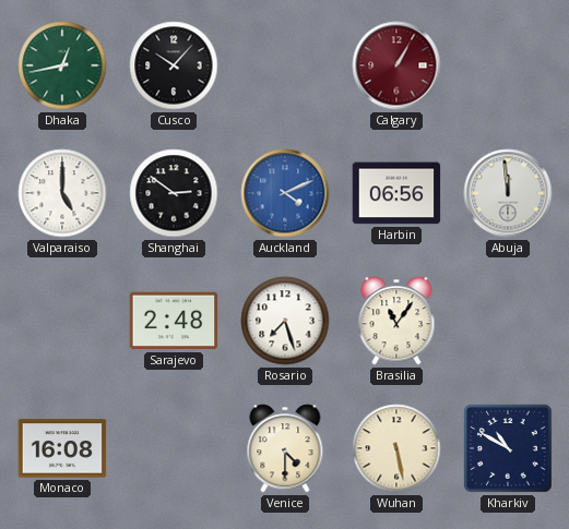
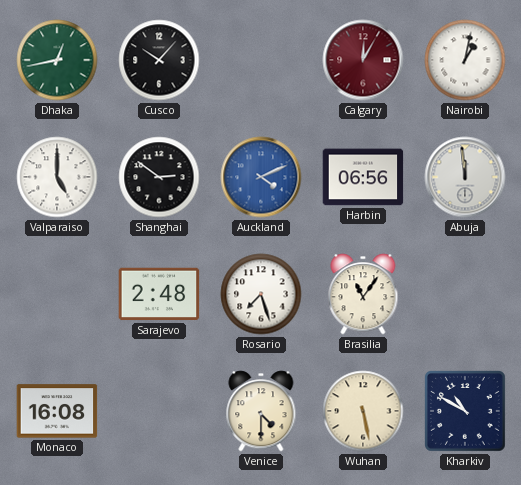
Calgary: 1:05 -> 12:05 (363, 60)
Nairobi: none -> 1:02 (465, 60)
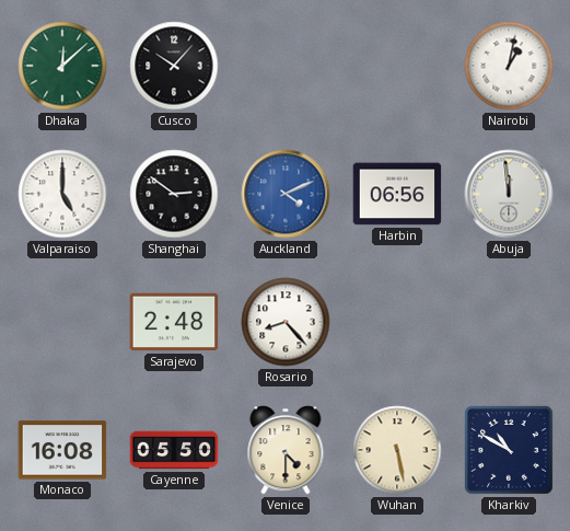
Dhaka: 12:43 -> 12:08 (62, 66)
Calgary: 12:05 -> none (363, 60)
Rosario: 7:27 -> 8:23 (286, 322)
Brasilia: 11:06 -> none (363, 294)
Cayenne: none -> 05:50 (174, 450)
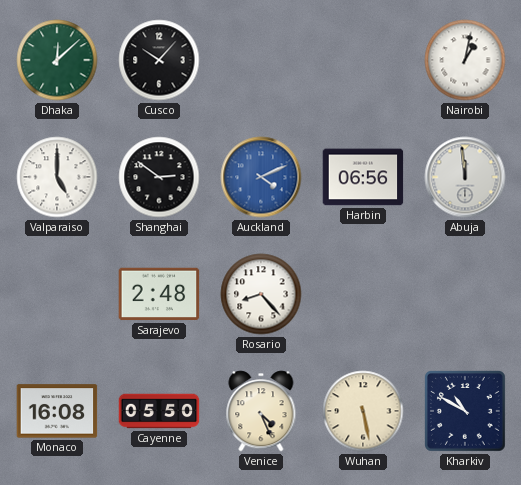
Venice: 4:30 -> 4:26 (261, 411)
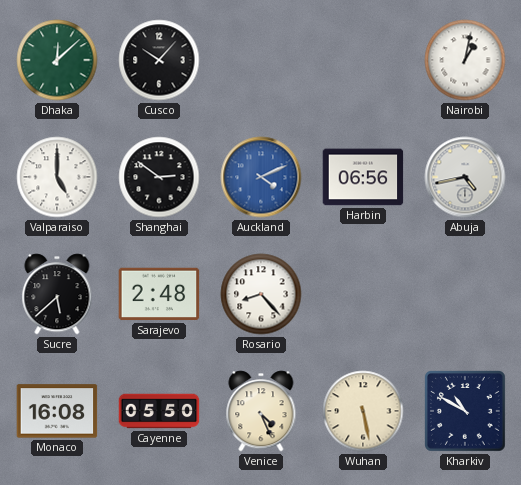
Abuja: 11:59 -> 4:43 (465, 177)
Sucre: none -> 5:38 (57, 294)
